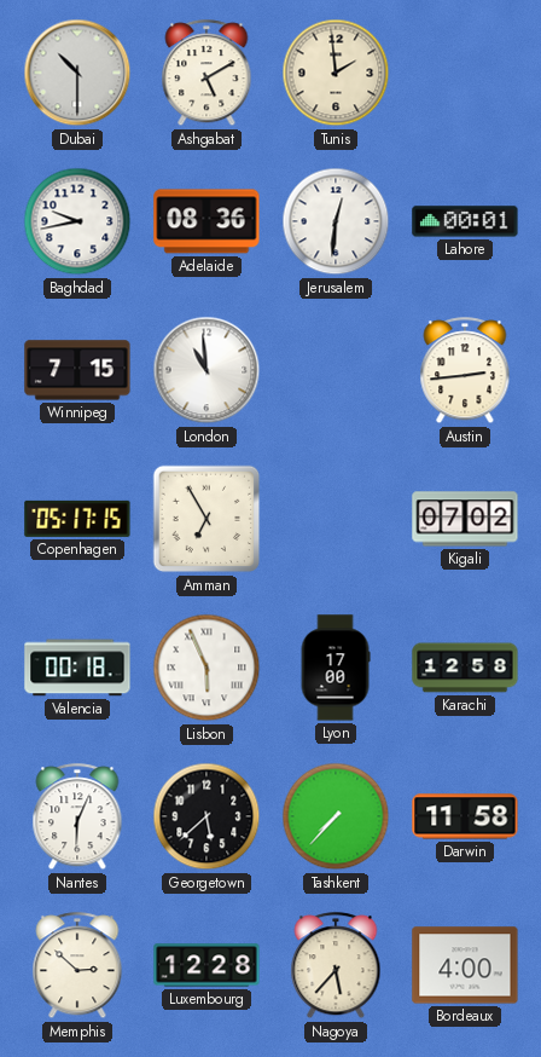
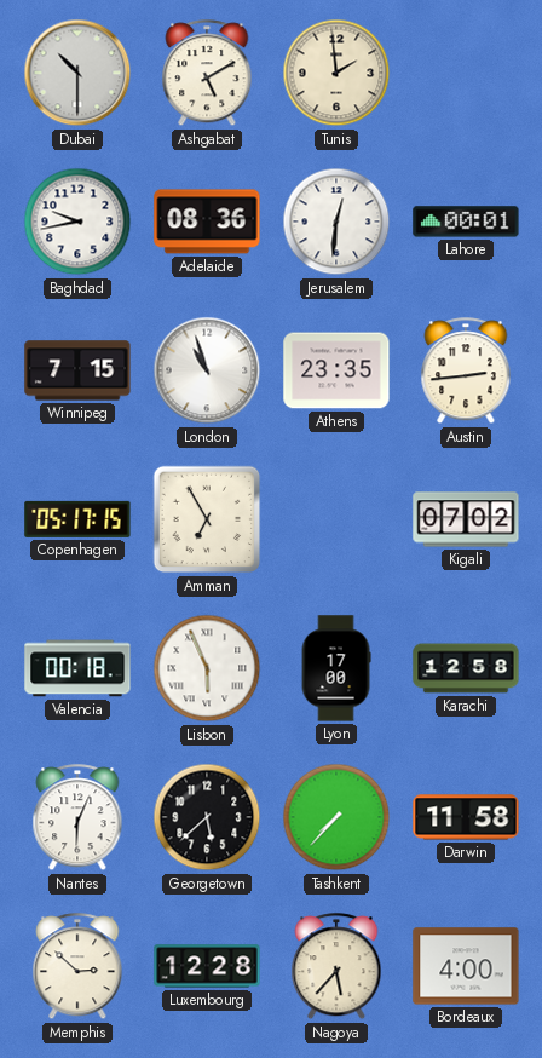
London: 10:59 -> 10:57 (207, 370)
Athens: none -> 23:35 (336, 370)
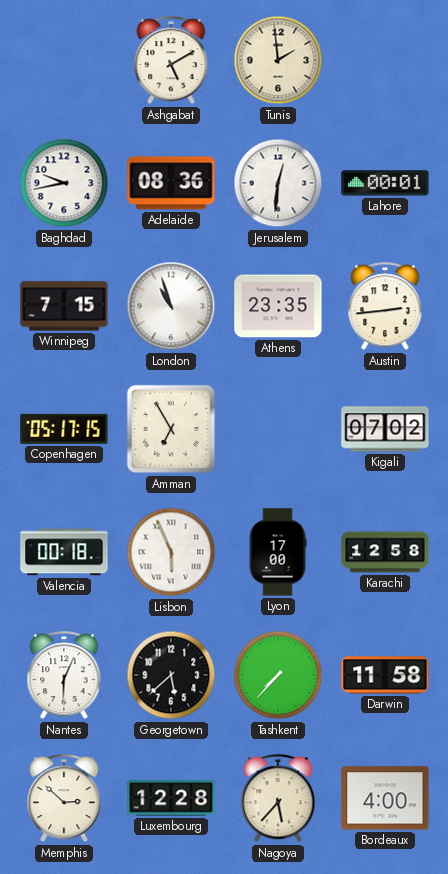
Dubai: 10:30 -> none (77, 73)
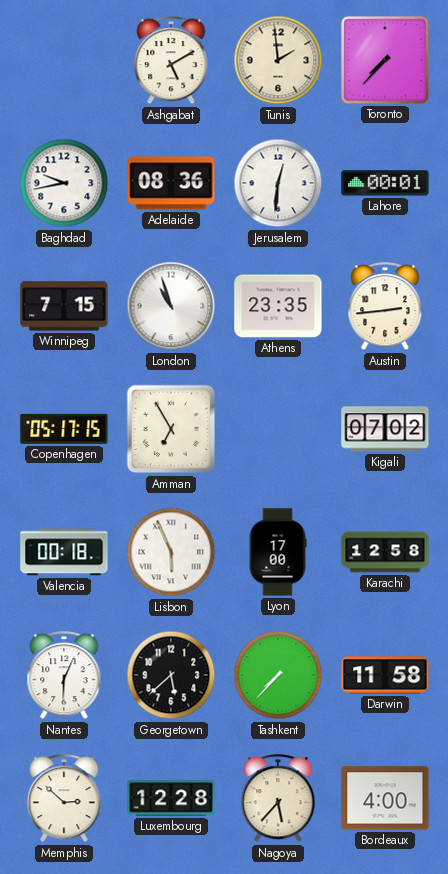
Toronto: none -> 7:37 (385, 60)
